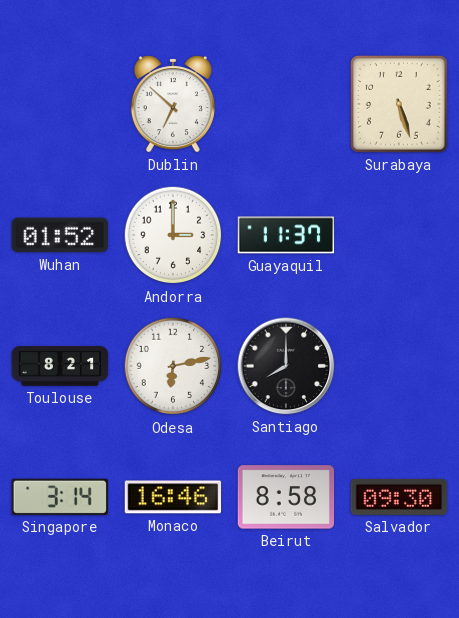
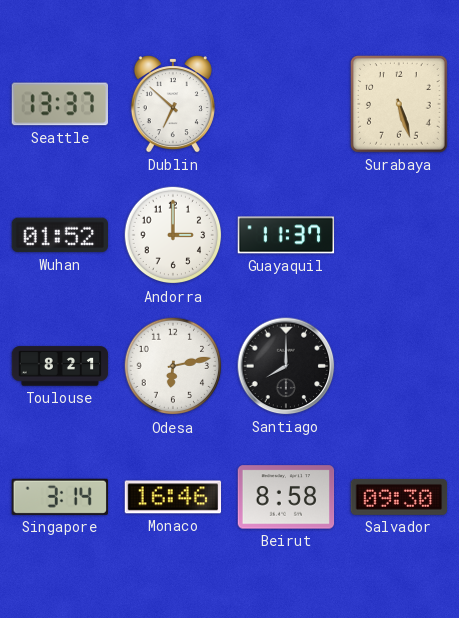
Seattle: none -> 13:37 (60, 104)
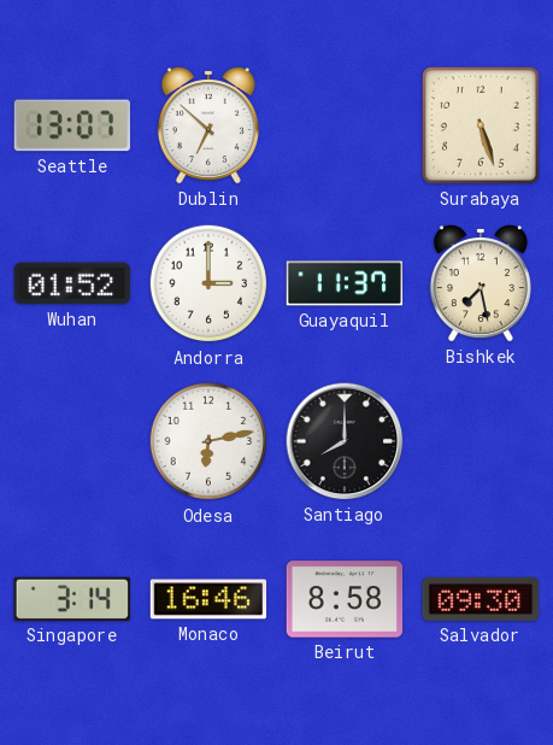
Seattle: 13:37 -> 13:07 (72, 125)
Bishkek: none -> 7:28 (481, 283)
Toulouse: 8:21 -> none (60, 366)
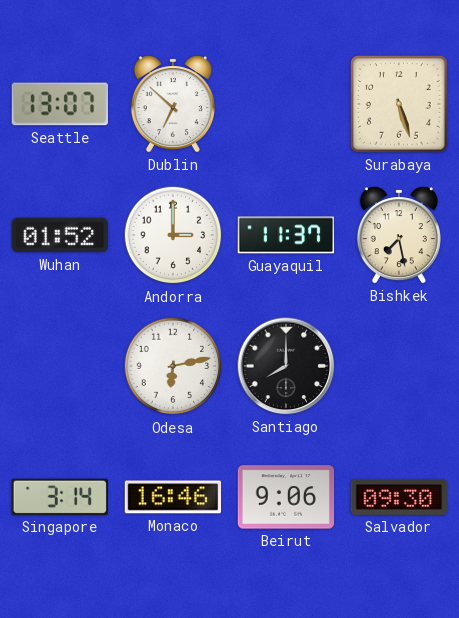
Beirut: 8:58 -> 9:06 (286, 497)
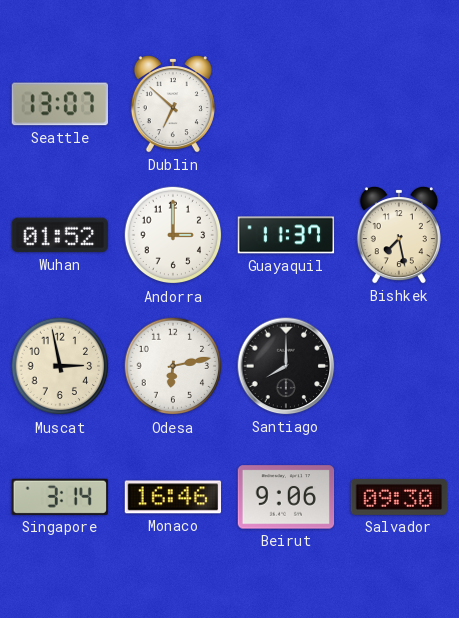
Surabaya: 5:27 -> none (399, 104)
Muscat: none -> 2:58 (60, 366)
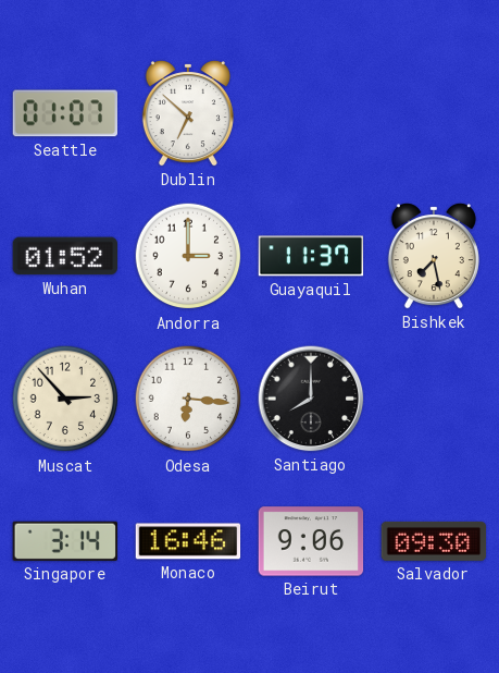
Seattle: 13:07 -> 01:07 (65, 113)
Muscat: 2:58 -> 2:53 (65, 399)
Odesa: 6:13 -> 6:16 (188, 399)
